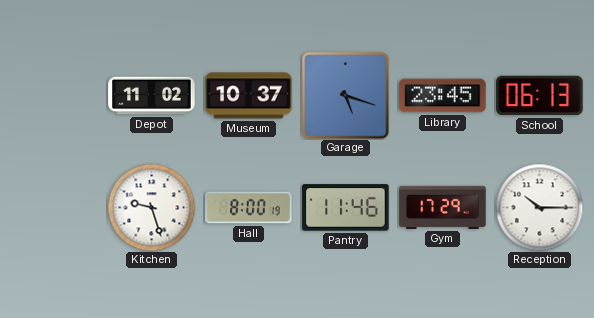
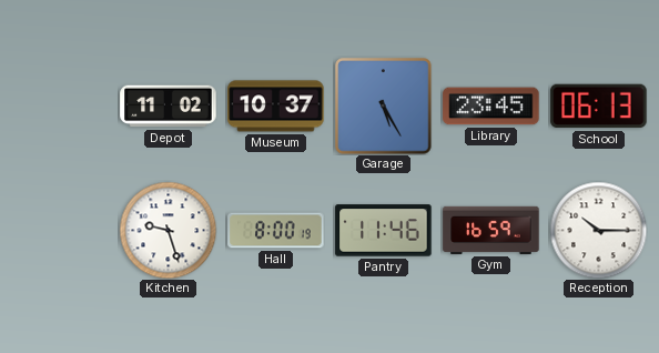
Garage: 5:18 -> 5:25 (384, 107)
Gym: 17:29 -> 16:59 (491, 230)
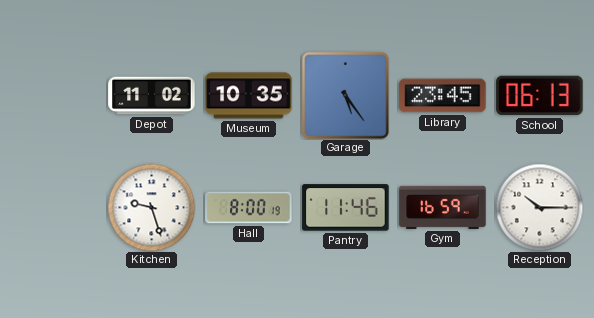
Museum: 10:37 -> 10:35 (249, 96)
Garage: 5:25 -> 5:24 (346, 96)
